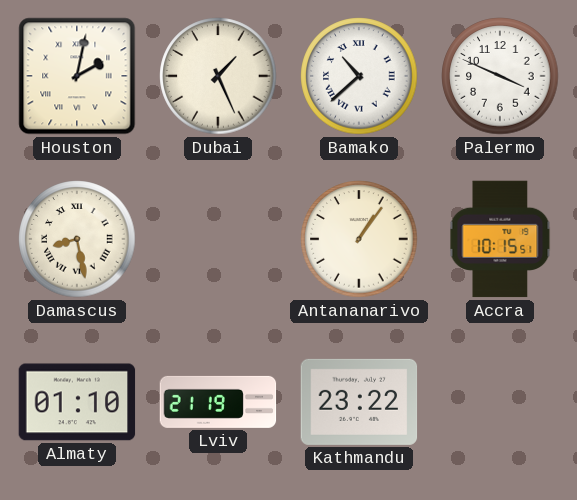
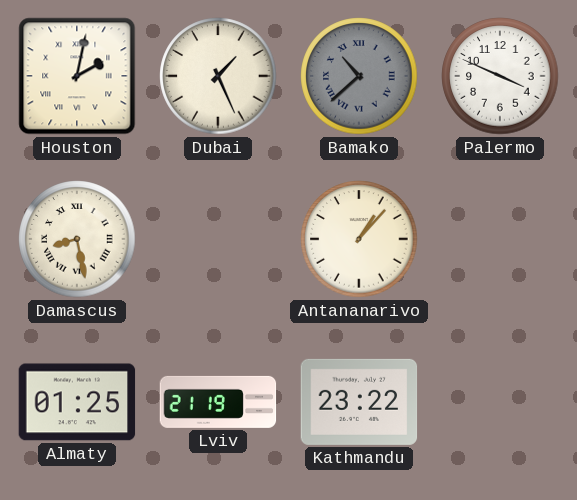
Bamako dial: white -> grey (359, 76)
Antananarivo: 1:06 -> 1:07 (359, 239)
Accra: 10:15 -> none (500, 239)
Almaty: 01:10 -> 01:25 (77, 402)
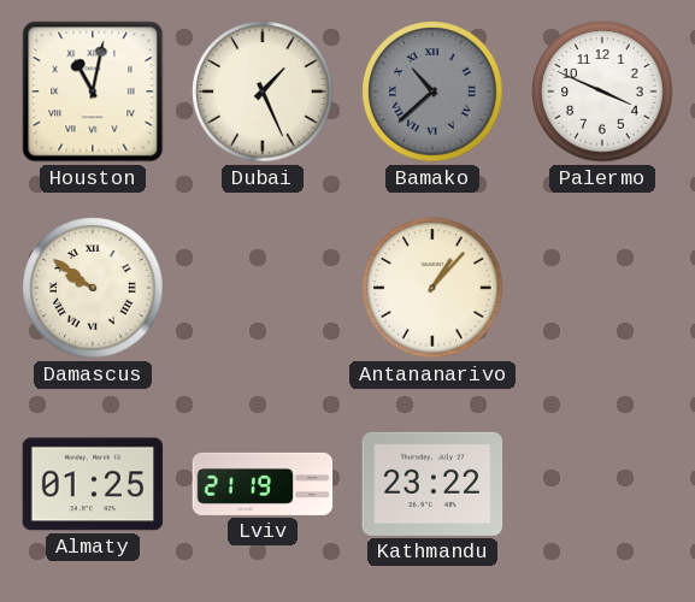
Houston: 2:02 -> 11:02 (93, 92)
Damascus: 8:28 -> 9:51 (93, 288)
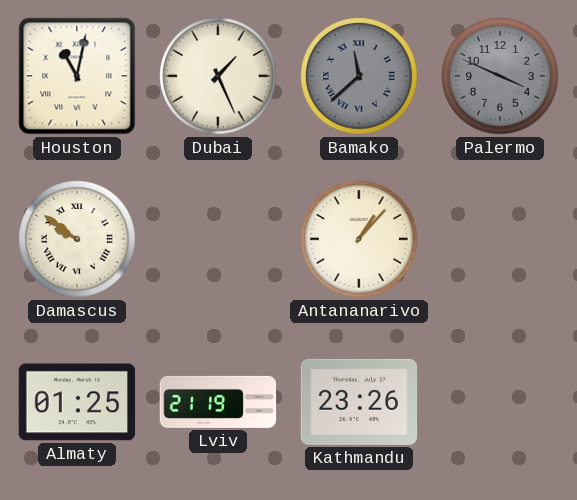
Bamako: 10:38 -> 11:38 (359, 76)
Palermo dial: white -> grey (500, 76)
Kathmandu: 23:22 -> 23:26 (359, 402)
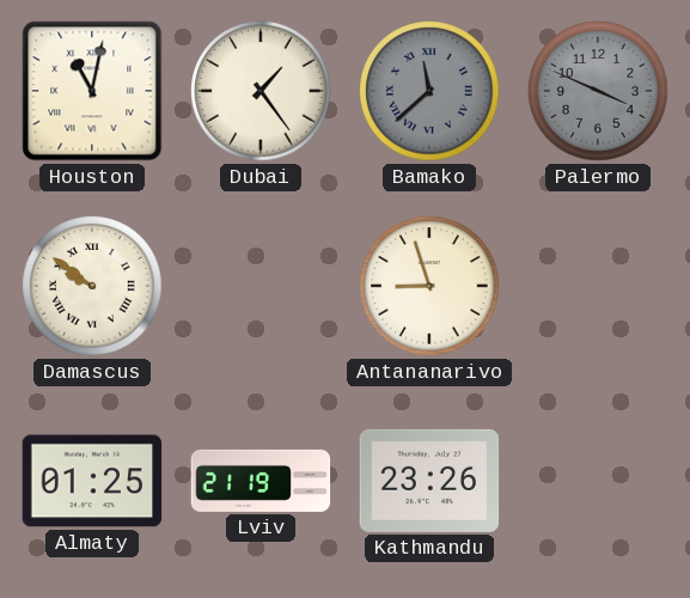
Dubai: 1:26 -> 1:24 (261, 91)
Antananarivo: 1:07 -> 8:57 (429, 286)
